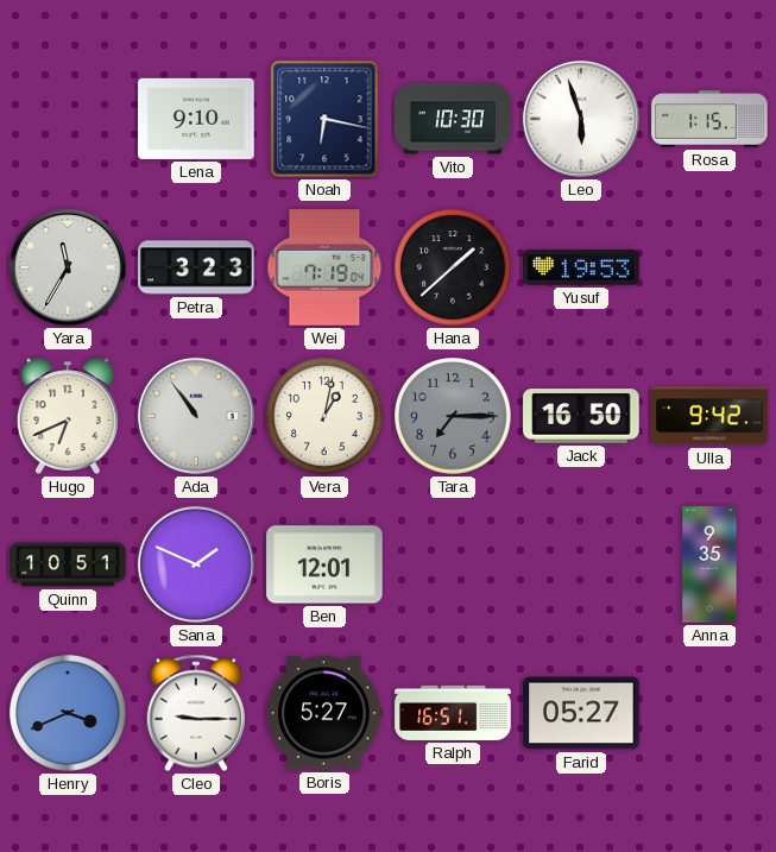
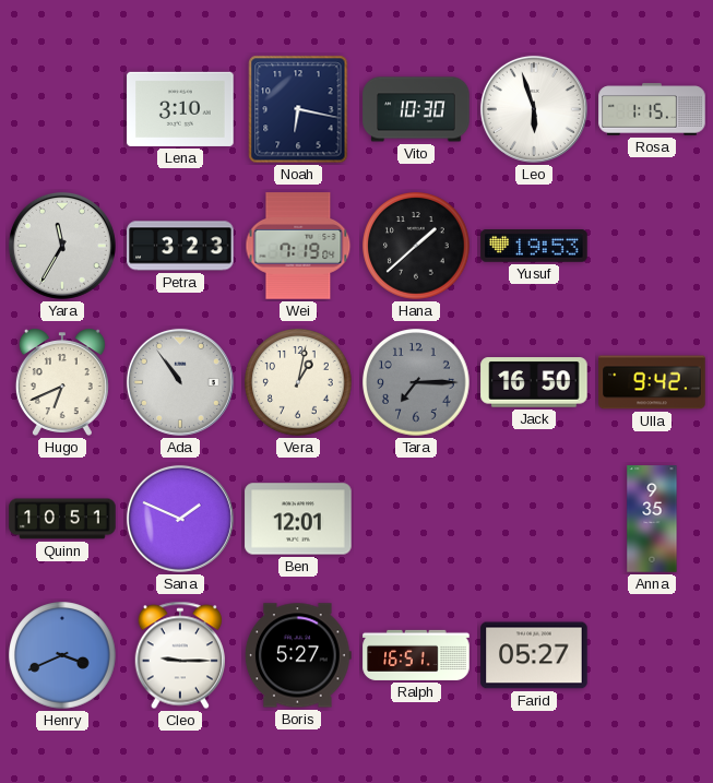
Lena: 9:10 -> 3:10 (180, 109)
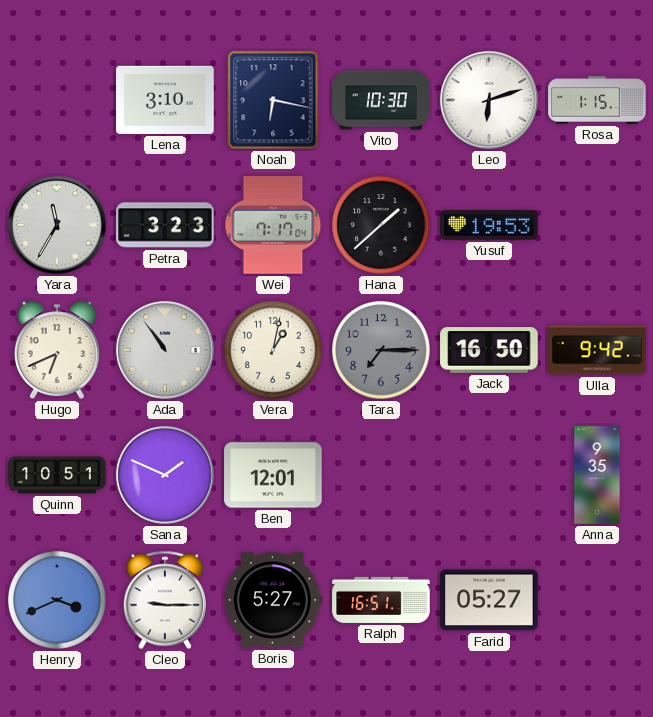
Leo: 5:57 -> 6:12 (489, 100)
Wei: 7:19 -> 7:17 (273, 225)
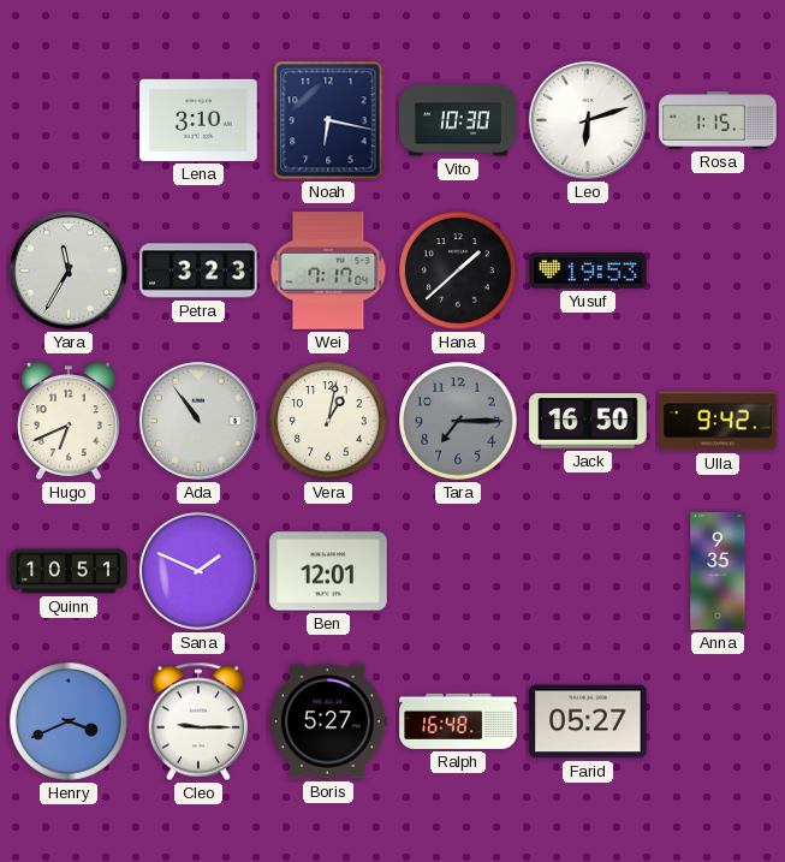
Ralph: 16:51 -> 16:48 (458, 721)
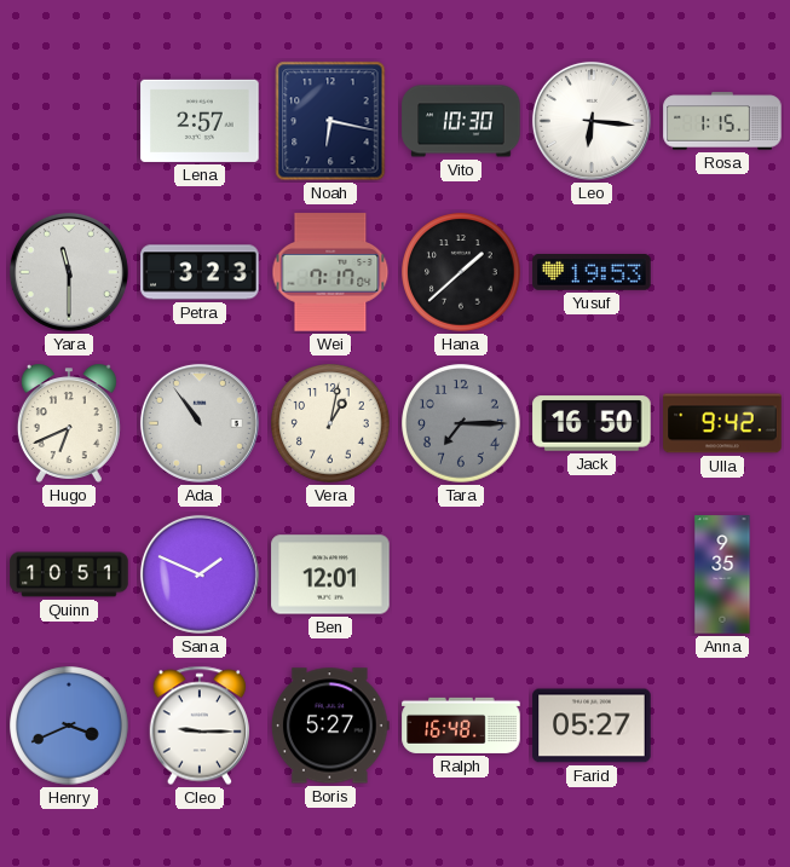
Lena: 3:10 -> 2:57 (200, 121)
Leo: 6:12 -> 6:16 (592, 121)
Yara: 11:35 -> 11:30 (69, 272)
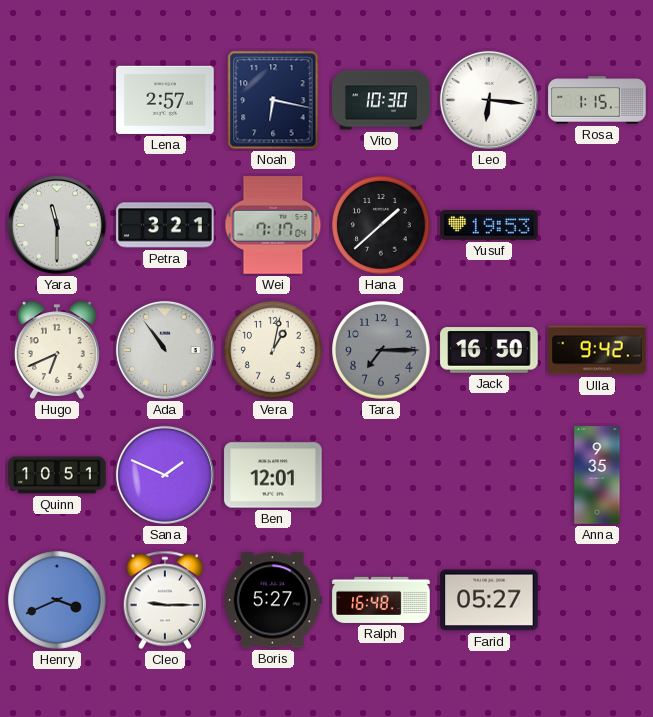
Petra: 3:23 -> 3:21 (165, 225)
